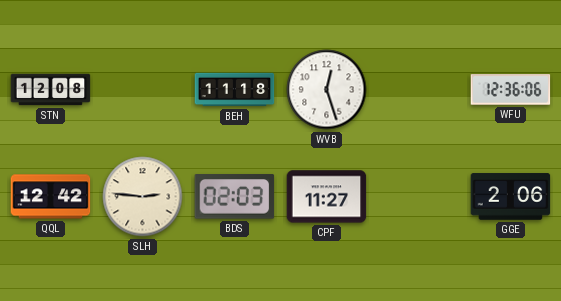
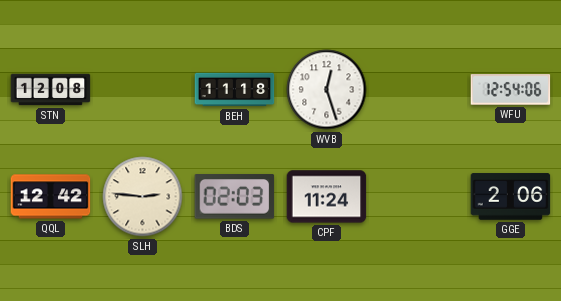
WFU: 12:36 -> 12:54 (511, 90)
CPF: 11:27 -> 11:24 (327, 197)
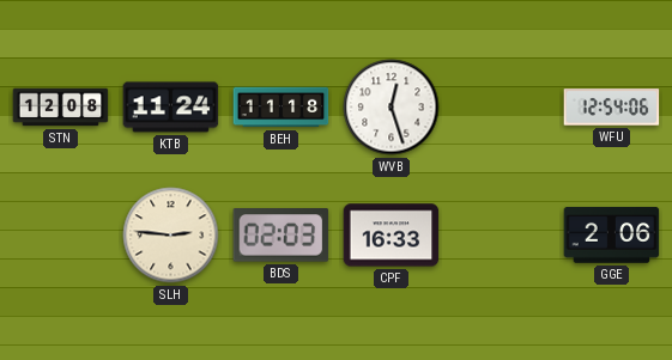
KTB: none -> 11:24 (171, 108)
QQL: 12:42 -> none (51, 197)
CPF: 11:24 -> 16:33 (392, 236)
